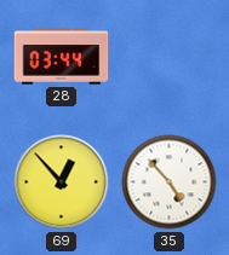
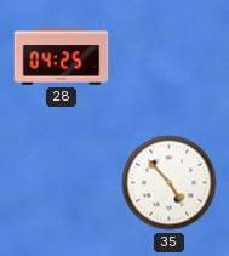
28: 03:44 -> 04:25 (62, 57)
69: 12:53 -> none (62, 182)
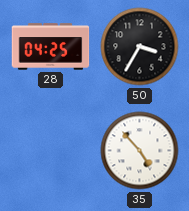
50: none -> 3:35 (140, 47)
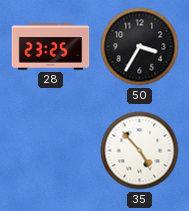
28: 04:25 -> 23:25 (51, 47)
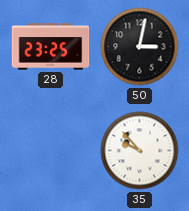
50: 3:35 -> 3:02 (140, 47)
35: 4:53 -> 9:53 (140, 151)
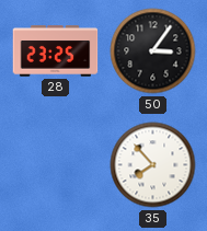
50: 3:02 -> 3:06 (153, 51)
35: 9:53 -> 7:53 (153, 165)
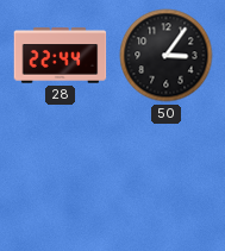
28: 23:25 -> 22:44 (61, 56)
35: 7:53 -> none (153, 165)
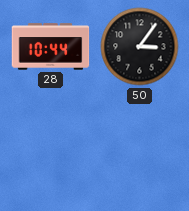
28: 22:44 -> 10:44 (51, 47)
